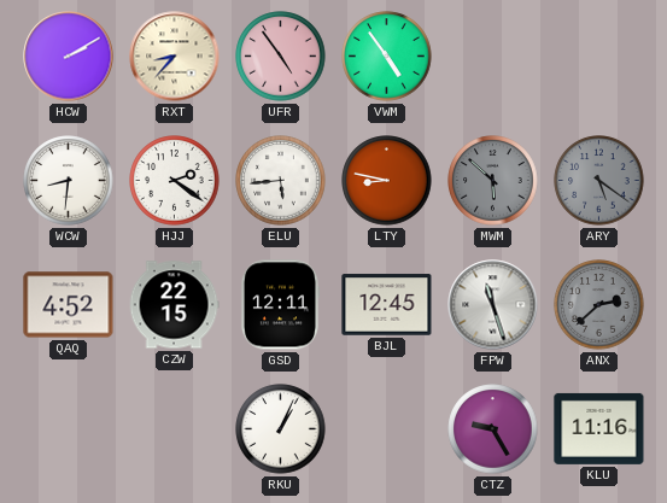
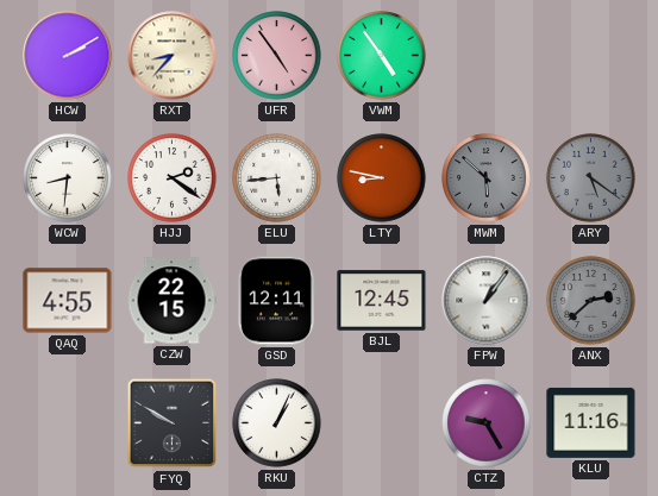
QAQ: 4:52 -> 4:55 (68, 301)
FPW: 11:27 -> 1:06 (487, 301)
FYQ: none -> 9:50 (173, 423)
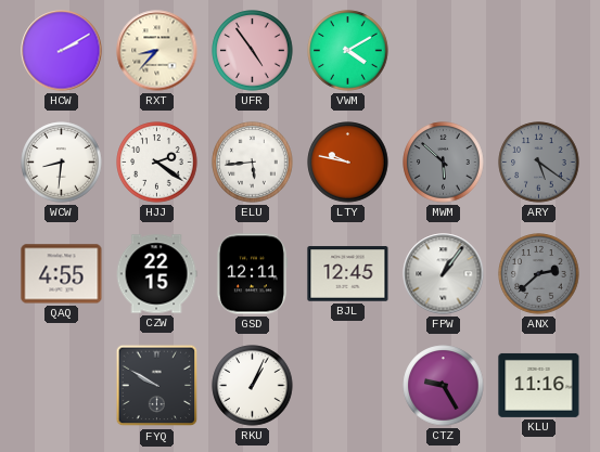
VWM: 4:54 -> 4:10 (348, 51)
LTY: 8:47 -> 9:47 (348, 163)
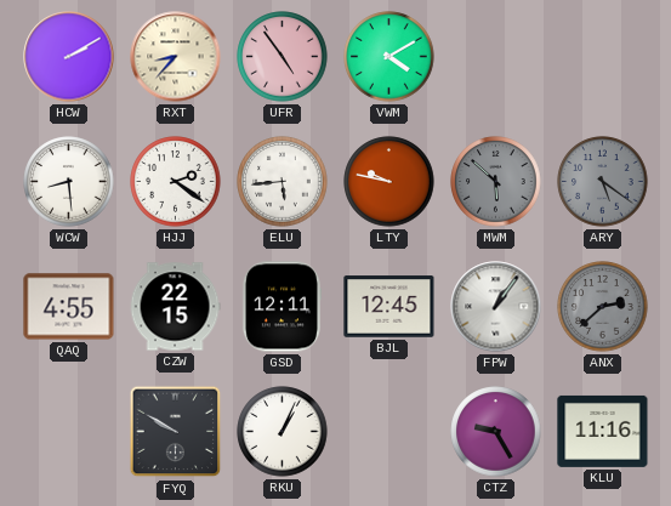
WCW: 8:31 -> 8:29 (69, 182)
